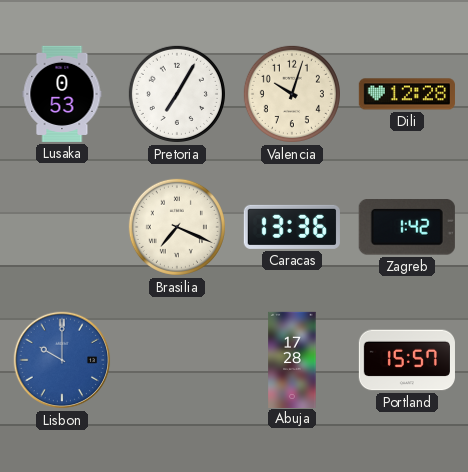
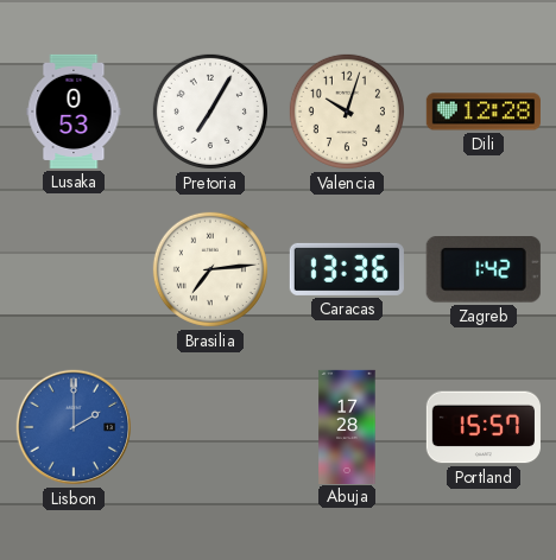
Brasilia: 7:19 -> 7:14 (210, 269)
Lisbon: 10:00 -> 2:00 (74, 427)
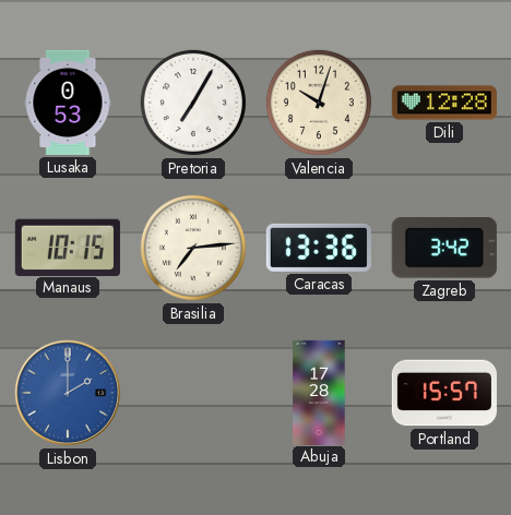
Manaus: none -> 10:15 (68, 247)
Zagreb: 1:42 -> 3:42 (444, 249)
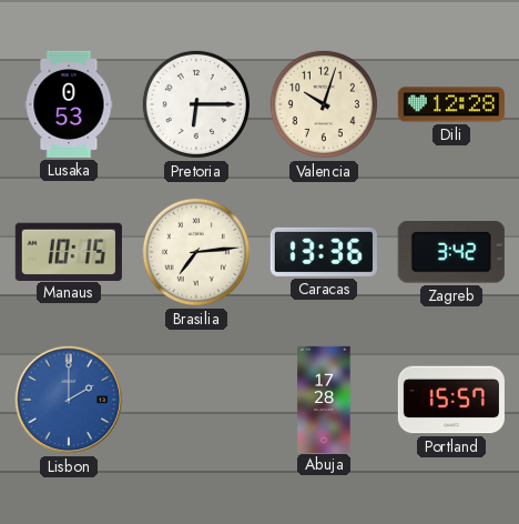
Pretoria: 7:05 -> 6:15 (196, 104)
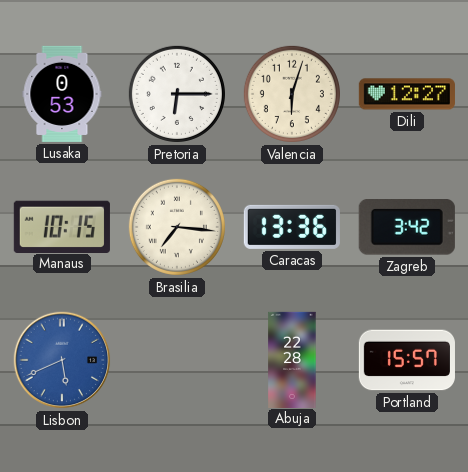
Valencia: 10:03 -> 6:03 (292, 94)
Dili: 12:28 -> 12:27 (407, 94)
Brasilia: 7:14 -> 7:16 (177, 227)
Lisbon: 2:00 -> 5:41 (62, 360)
Abuja: 17:28 -> 22:28 (292, 359)
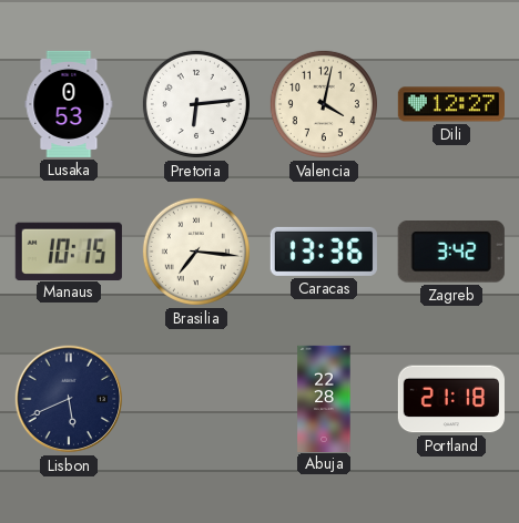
Pretoria: 6:15 -> 6:14 (196, 104)
Valencia: 6:03 -> 4:02 (324, 104)
Lisbon dial: blue -> navy (69, 399)
Portland: 15:57 -> 21:18 (451, 399)
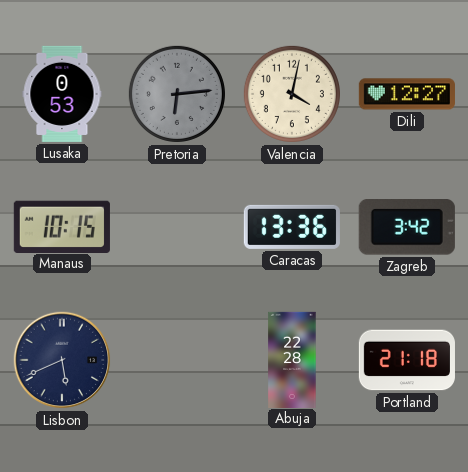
Pretoria dial: white -> grey (177, 94)
Brasilia: 7:16 -> none (196, 252)
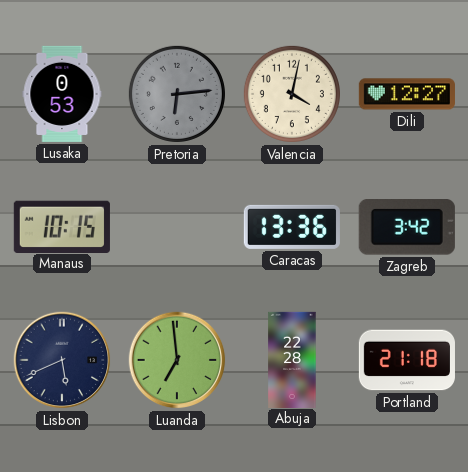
Luanda: none -> 6:59 (177, 360)
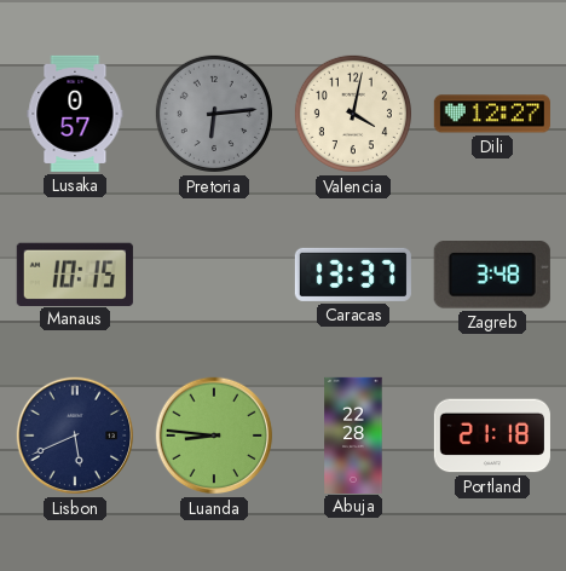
Lusaka: 0:53 -> 0:57 (75, 114)
Caracas: 13:36 -> 13:37 (353, 275)
Zagreb: 3:42 -> 3:48 (492, 276)
Luanda: 6:59 -> 8:46 (214, 436)
